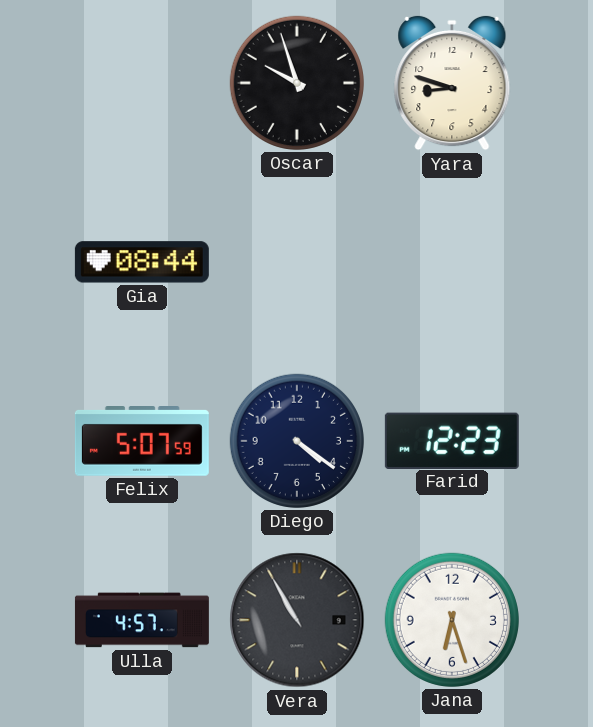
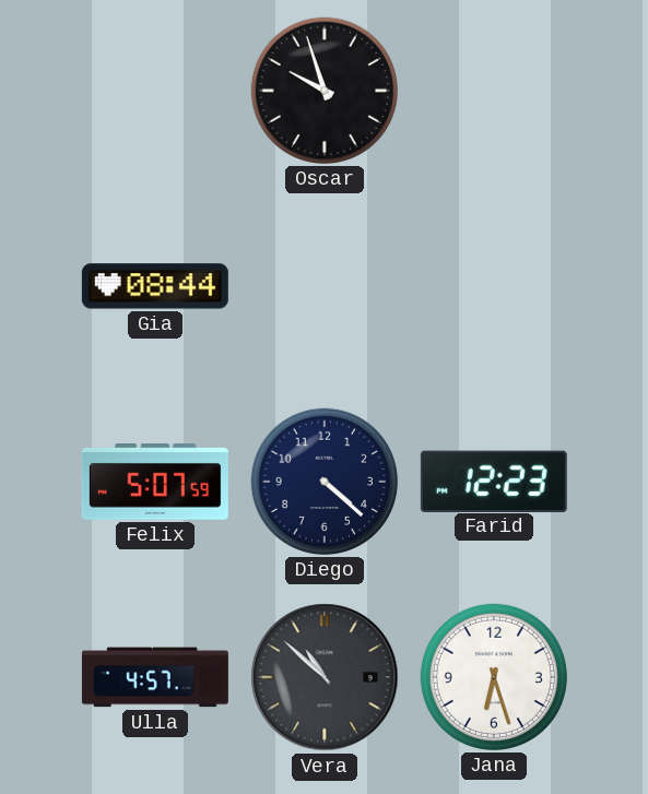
Yara: 8:48 -> none (452, 83)
Diego: 4:21 -> 4:22 (325, 482)
Vera: 10:55 -> 10:52 (325, 677)
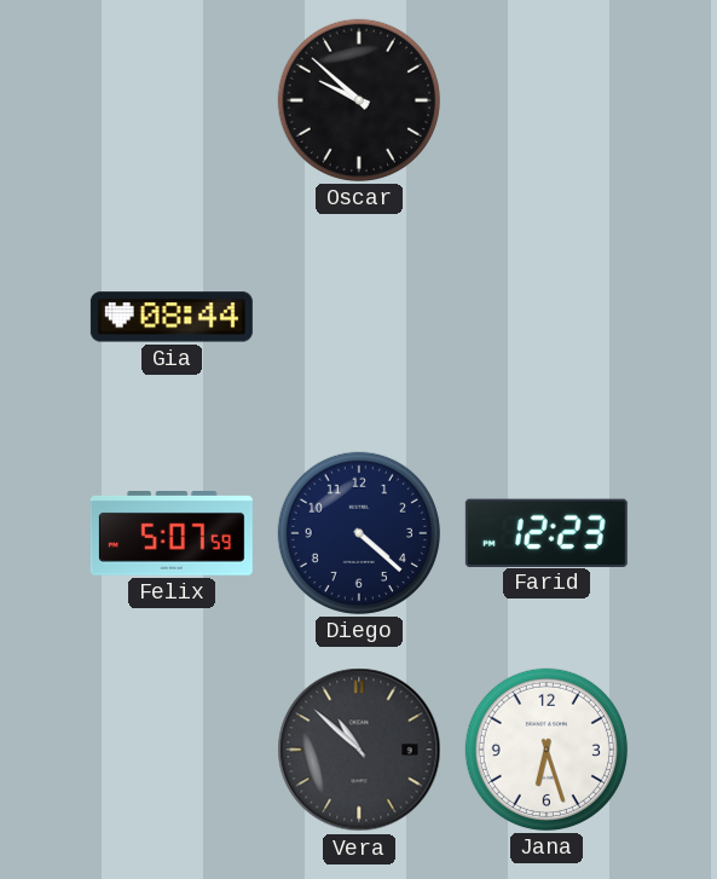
Oscar: 9:57 -> 9:52 (359, 100)
Ulla: 4:57 -> none (155, 677)
